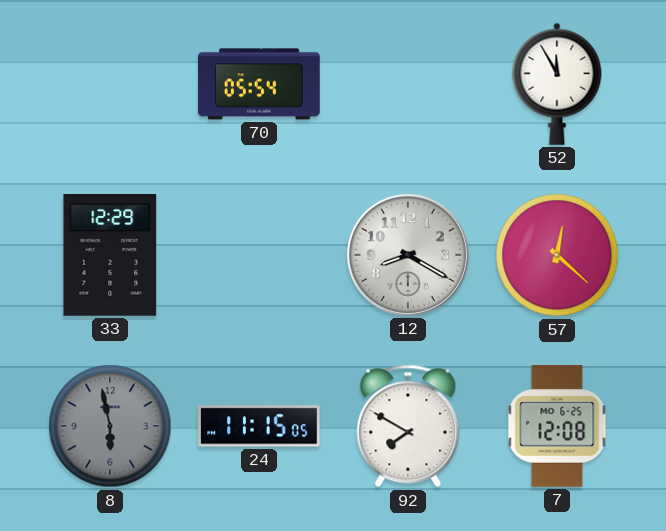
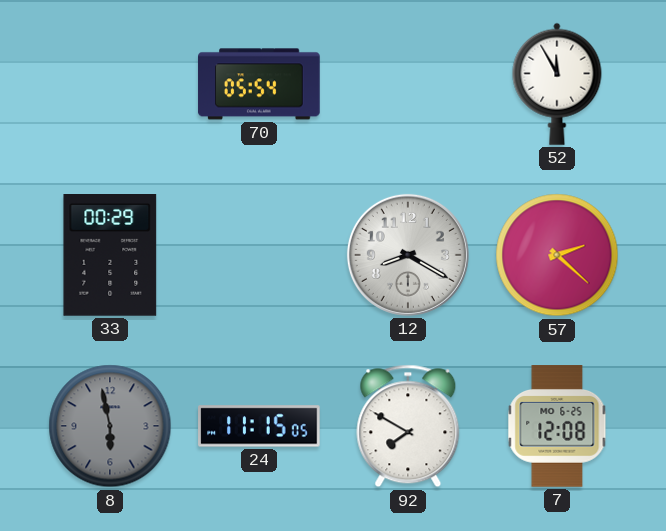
33: 12:29 -> 00:29 (110, 256)
57: 12:22 -> 2:22 (557, 255)
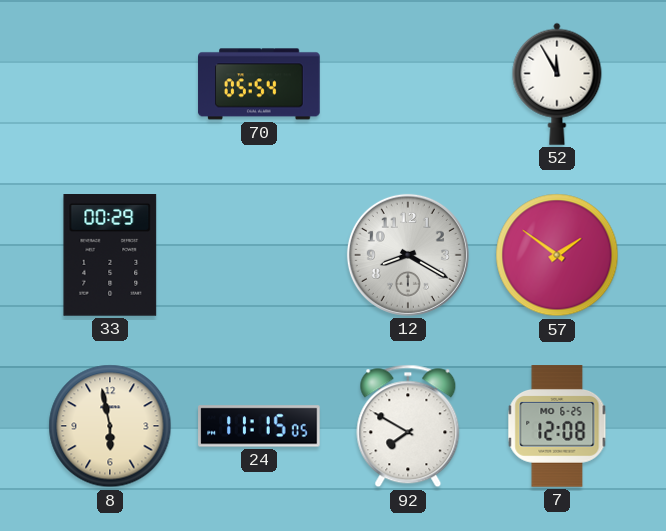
57: 2:22 -> 1:51 (557, 255)
8 dial: grey -> cream (110, 426)
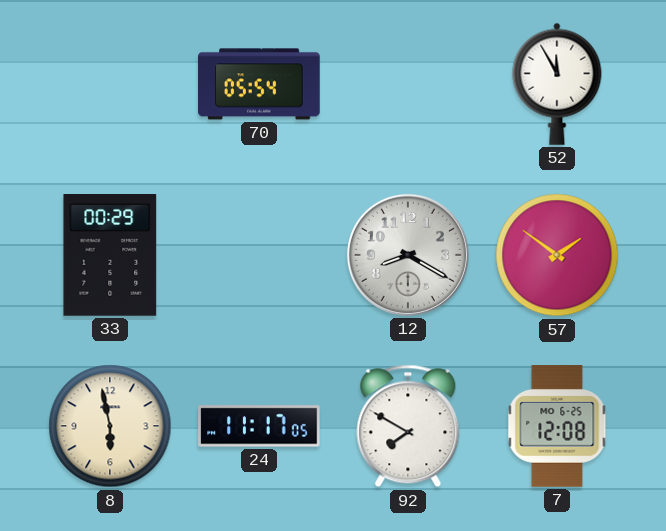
24: 11:15 -> 11:17 (259, 426)
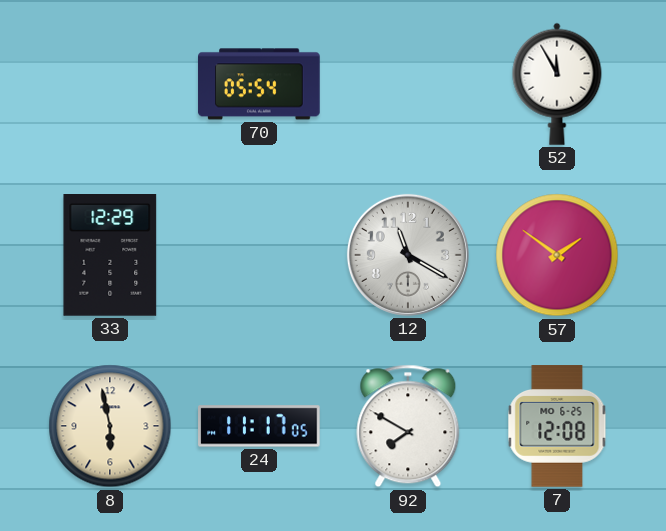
33: 00:29 -> 12:29 (110, 256)
12: 8:20 -> 11:20 (408, 255)
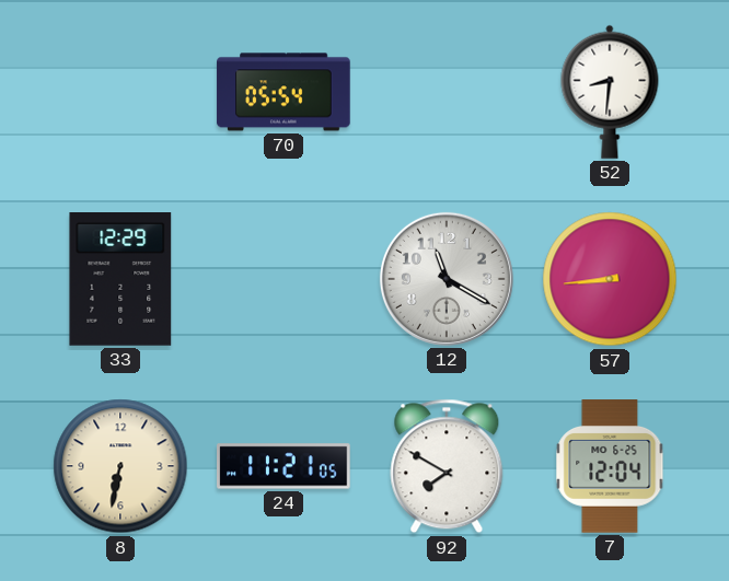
52: 11:55 -> 8:31 (610, 92)
57: 1:51 -> 8:44 (610, 279)
8: 5:58 -> 6:32 (120, 466)
24: 11:17 -> 11:21 (283, 466)
7: 12:08 -> 12:04 (610, 466)
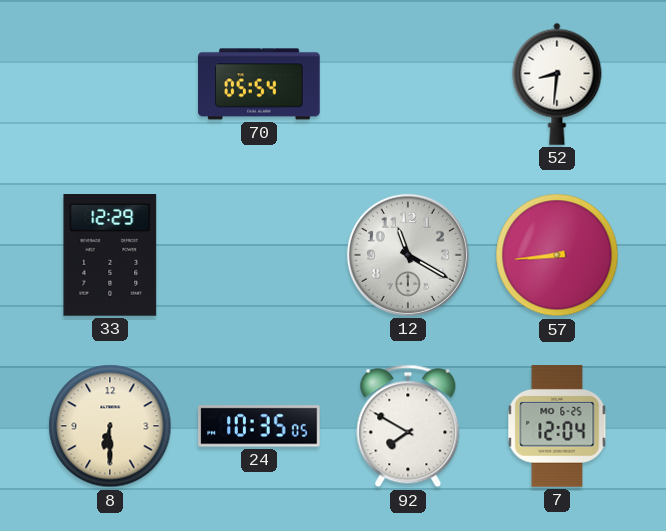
8: 6:32 -> 6:30 (110, 426)
24: 11:21 -> 10:35 (259, 426)
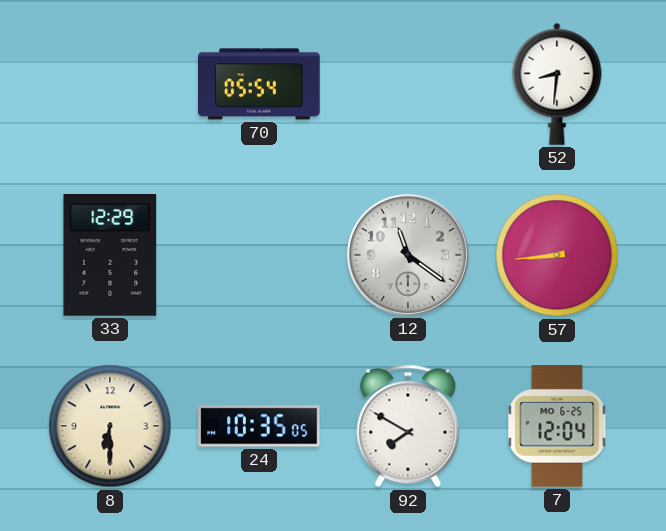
12: 11:20 -> 11:21 (408, 255)
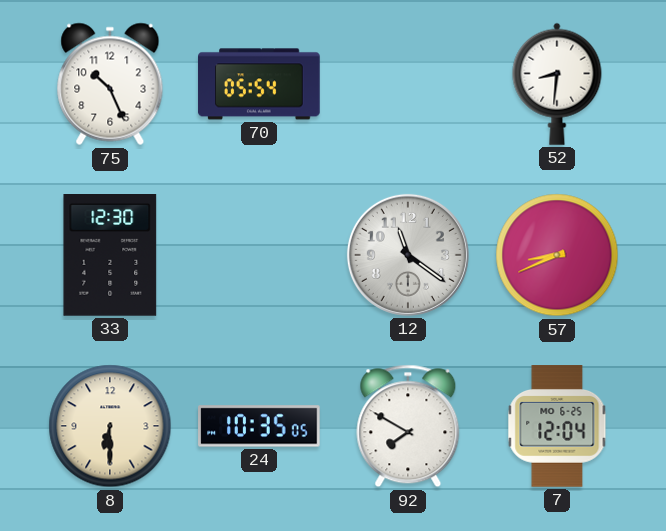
75: none -> 10:26 (110, 84)
33: 12:29 -> 12:30 (110, 256)
57: 8:44 -> 8:41 (557, 255)
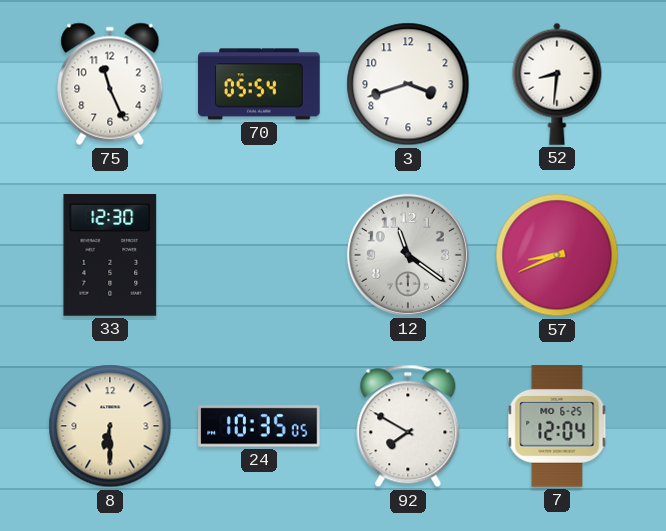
75: 10:26 -> 11:26 (110, 84)
3: none -> 3:42 (408, 84)
